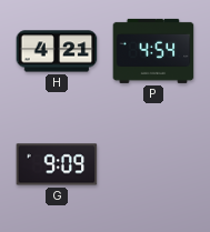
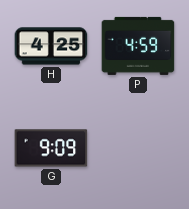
H: 4:21 -> 4:25 (51, 46)
P: 4:54 -> 4:59 (138, 46)
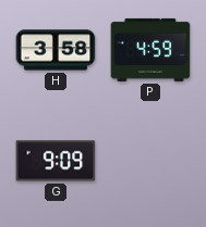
H: 4:25 -> 3:58 (56, 50)
